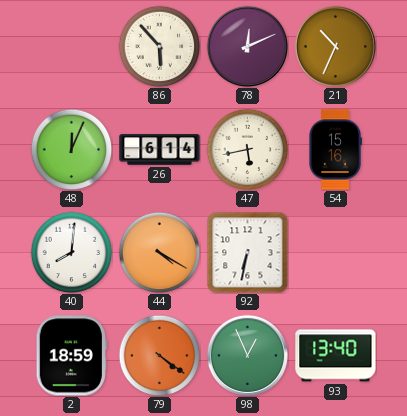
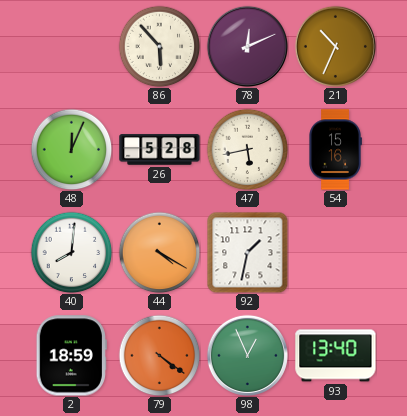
26: 6:14 -> 5:28 (160, 150)
92: 6:32 -> 1:32 (247, 252)
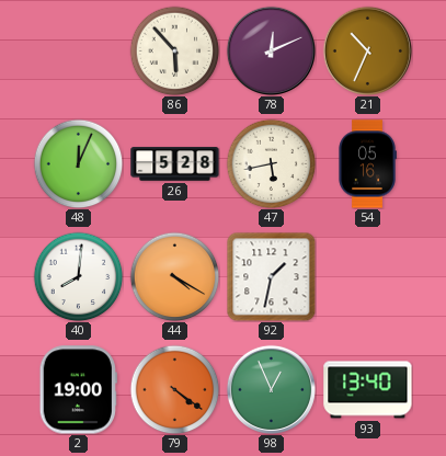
54: 15:16 -> 05:16 (367, 164)
2: 18:59 -> 19:00 (78, 390)
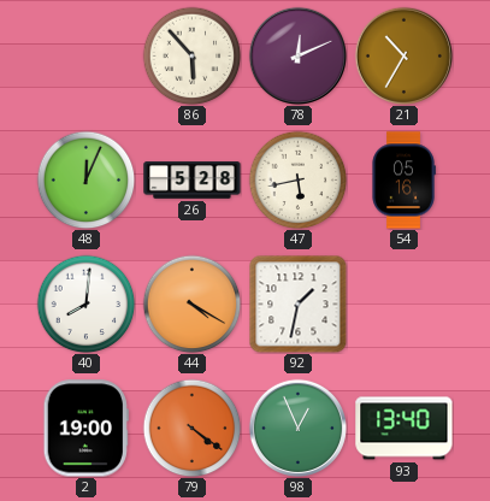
21: 10:34 -> 10:35 (403, 55)
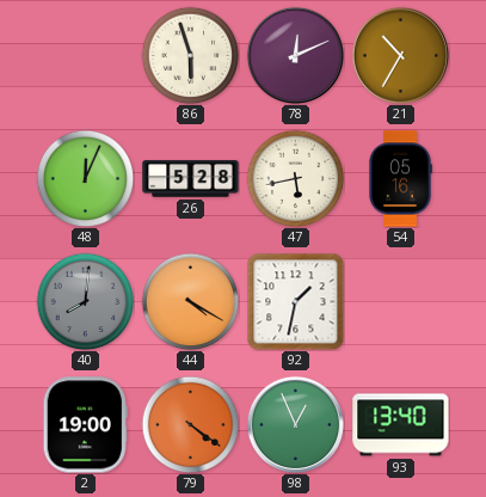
86: 5:53 -> 5:57 (190, 55)
40 dial: white -> grey (85, 301)
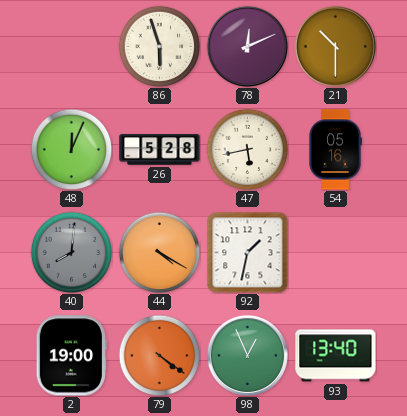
21: 10:35 -> 10:30 (335, 46)
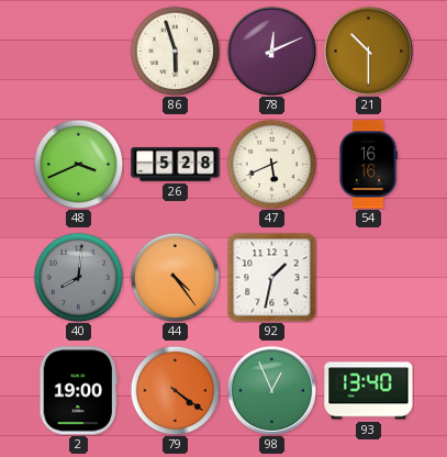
48: 12:04 -> 3:41 (78, 164)
47: 5:43 -> 5:41 (271, 164)
54: 05:16 -> 16:16 (368, 165)
44: 4:20 -> 4:24 (175, 277)
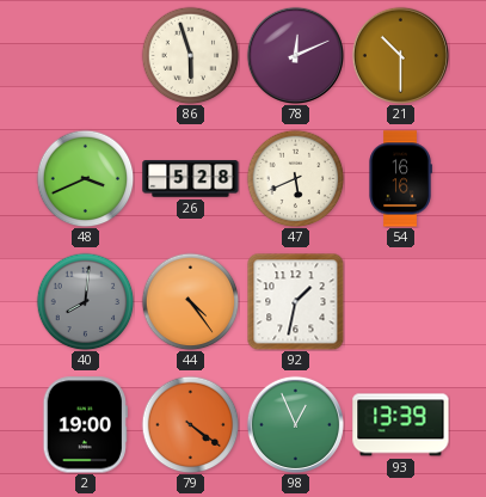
93: 13:40 -> 13:39 (401, 425)
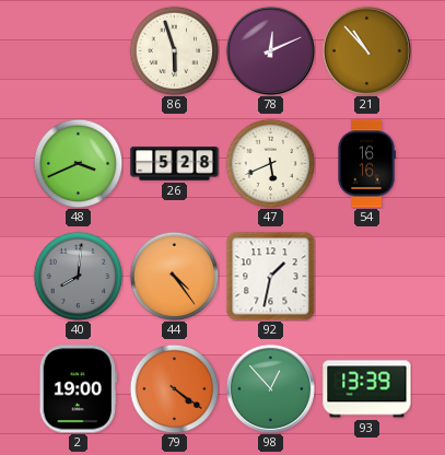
21: 10:30 -> 10:53 (366, 50)
98: 12:56 -> 12:53 (270, 388)
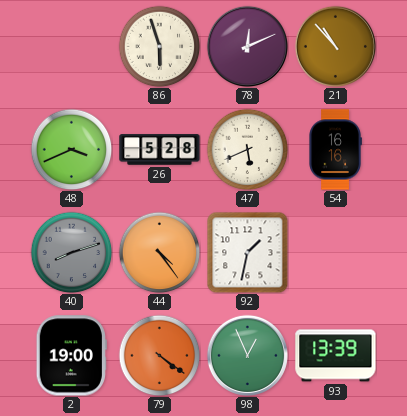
40: 8:01 -> 8:12 (71, 252)
98: 12:53 -> 12:56 (247, 355)
